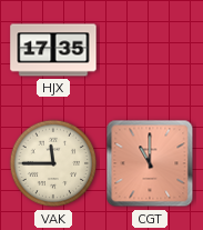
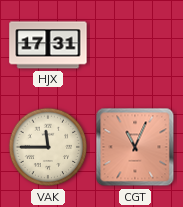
HJX: 17:35 -> 17:31 (48, 45)
CGT: 11:00 -> 11:04 (135, 147)
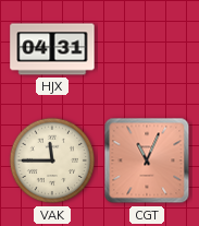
HJX: 17:31 -> 04:31 (52, 49)
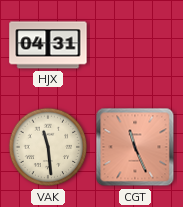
VAK: 11:45 -> 11:29 (48, 147)
CGT: 11:04 -> 11:26 (135, 147)
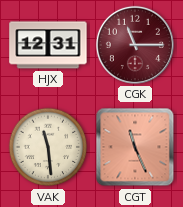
HJX: 04:31 -> 12:31 (48, 45)
CGK: none -> 11:15 (135, 45)
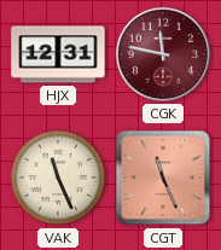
CGK: 11:15 -> 11:47 (163, 54)
VAK: 11:29 -> 11:26 (58, 178)
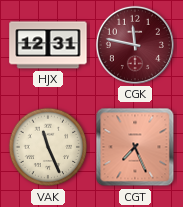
CGT: 11:26 -> 7:26 (135, 147)
